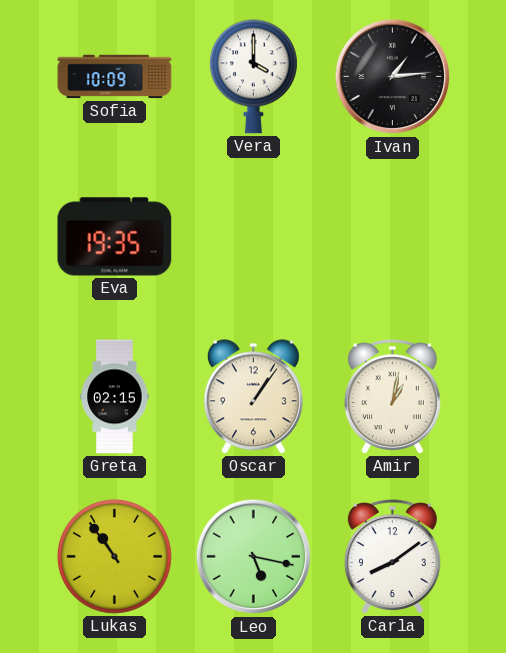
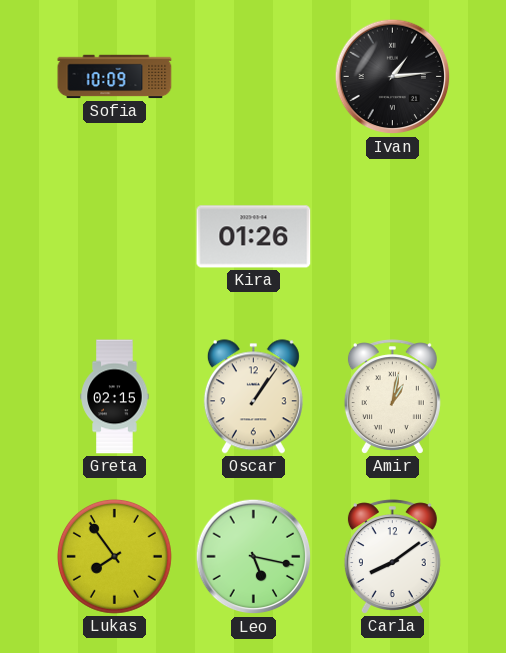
Vera: 4:00 -> none (253, 77)
Eva: 19:35 -> none (115, 237)
Kira: none -> 01:26 (254, 237)
Lukas: 10:54 -> 7:54 (114, 556)
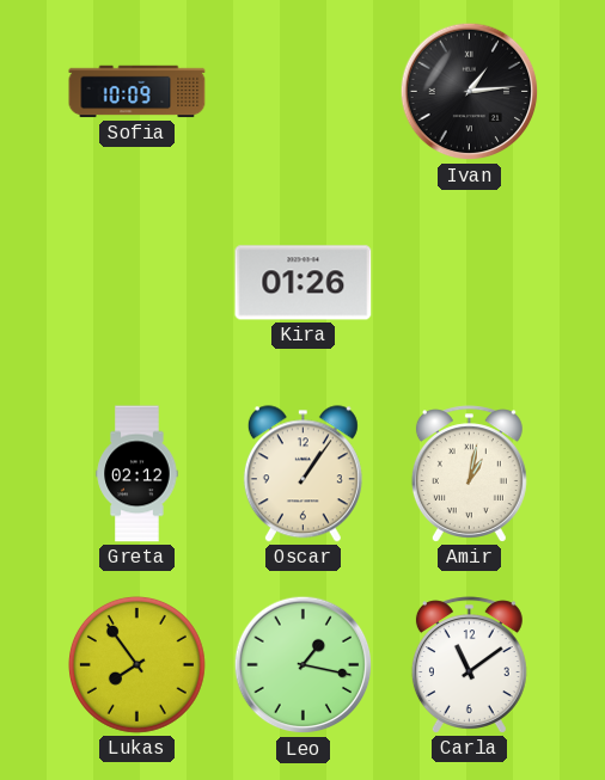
Greta: 02:15 -> 02:12 (137, 474)
Leo: 5:17 -> 1:17 (304, 665)
Carla: 8:09 -> 11:09 (469, 665)
